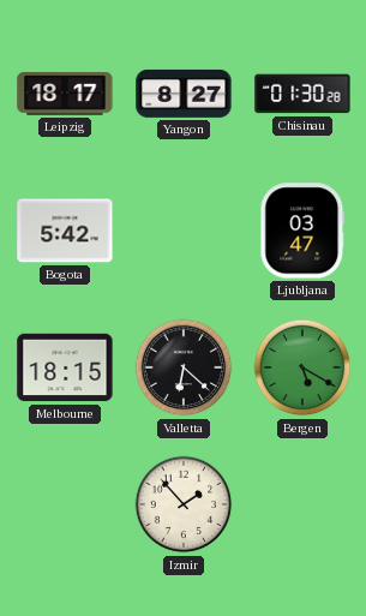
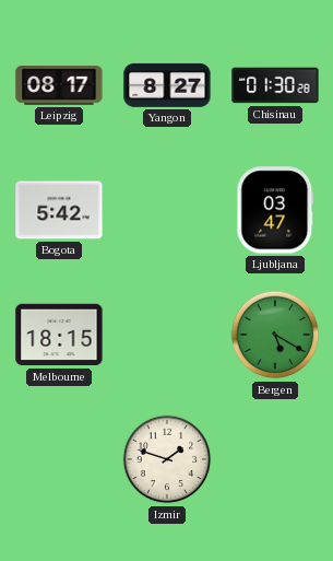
Leipzig: 18:17 -> 08:17 (59, 86)
Valletta: 6:22 -> none (184, 367)
Izmir: 1:53 -> 1:48 (167, 459)
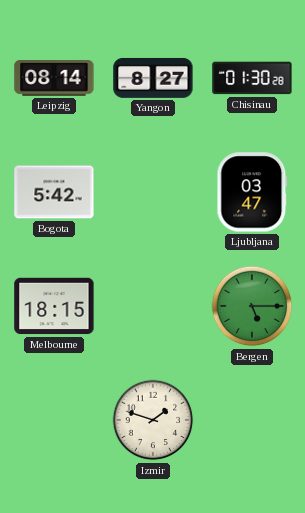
Leipzig: 08:17 -> 08:14 (54, 79)
Bergen: 5:20 -> 5:15 (252, 306)
